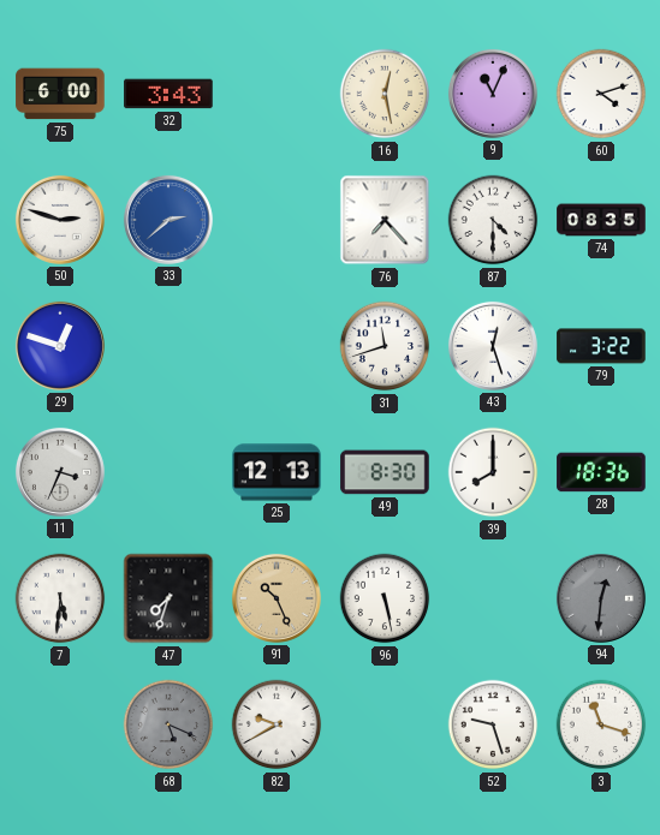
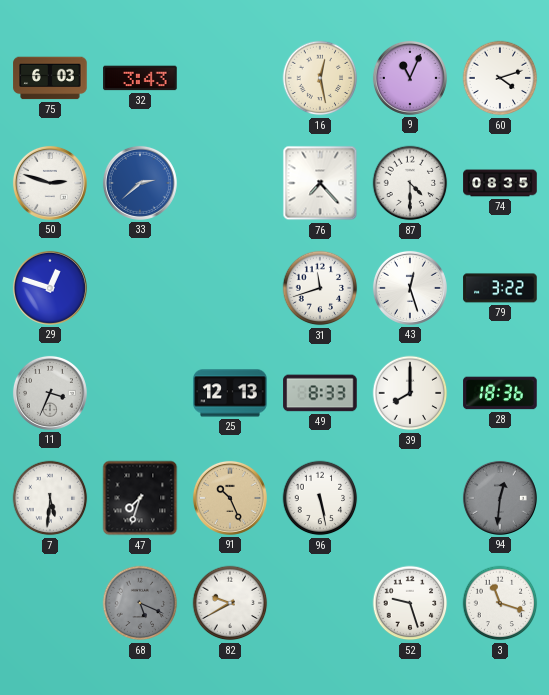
75: 6:00 -> 6:03 (50, 78)
49: 8:30 -> 8:33 (320, 393)
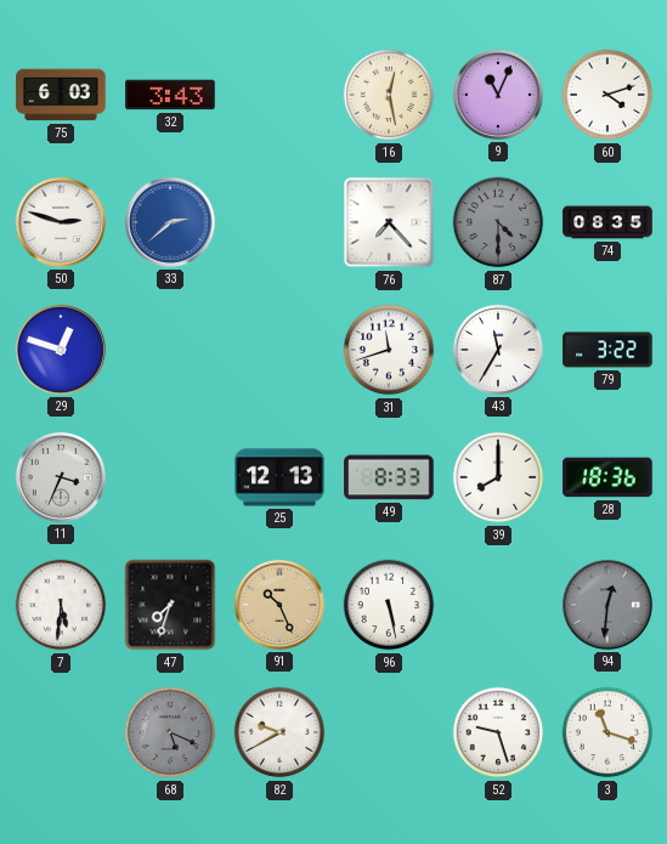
87 dial: white -> grey (498, 222)
43: 12:27 -> 11:35 (498, 350)
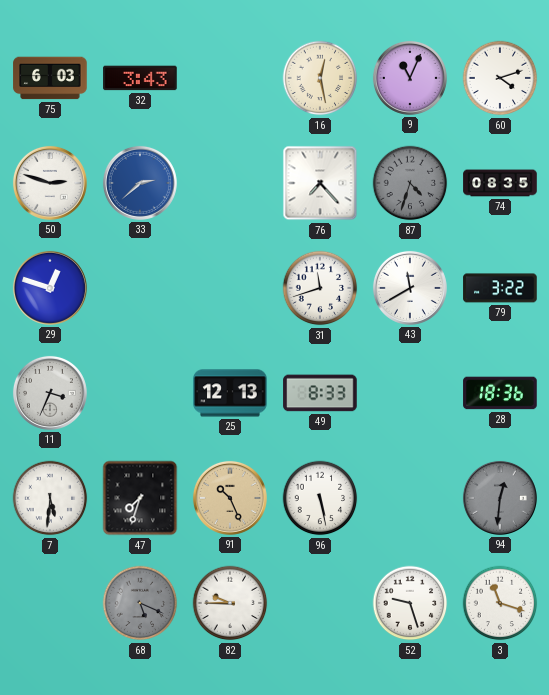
87: 4:30 -> 4:33 (410, 183)
43: 11:35 -> 11:40 (410, 288)
39: 8:00 -> none (498, 477)
82: 9:40 -> 9:45 (230, 603)
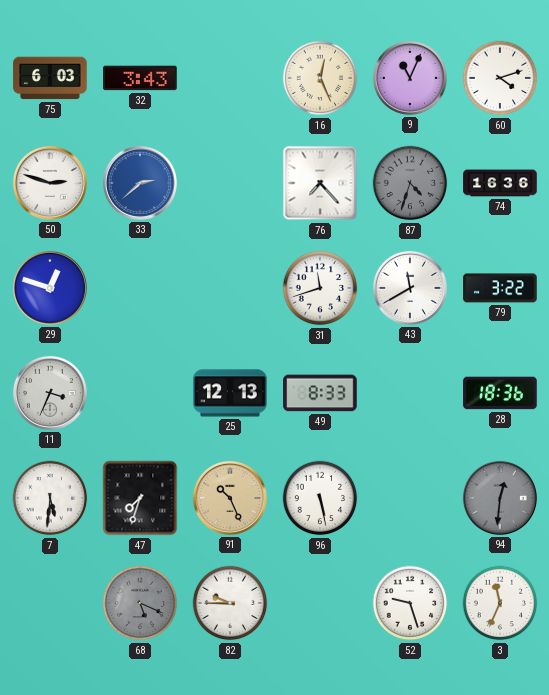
16: 12:28 -> 12:26 (320, 78)
74: 08:35 -> 16:36 (500, 183)
3: 11:18 -> 11:34 (500, 603)
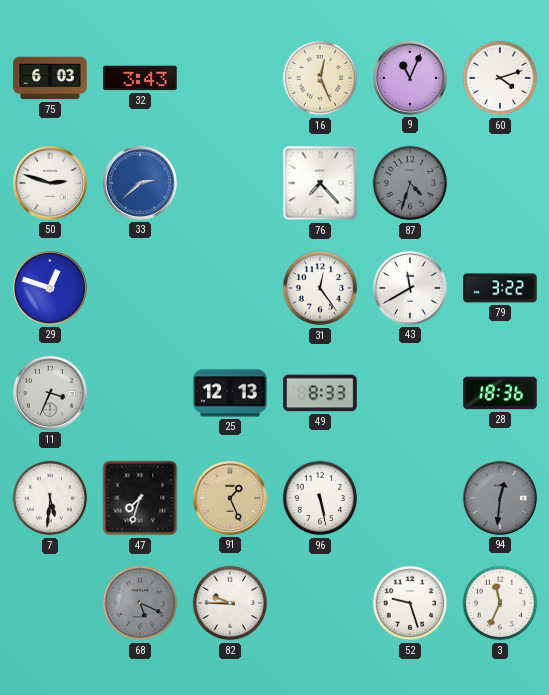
74: 16:36 -> none (500, 183)
31: 11:42 -> 12:24 (320, 288)
91: 10:26 -> 1:26 (230, 498)
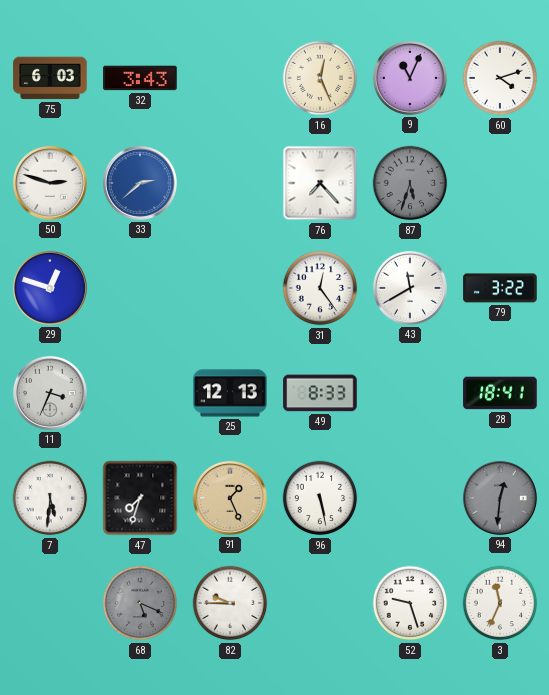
87: 4:33 -> 5:33 (410, 183)
28: 18:36 -> 18:41 (500, 393)
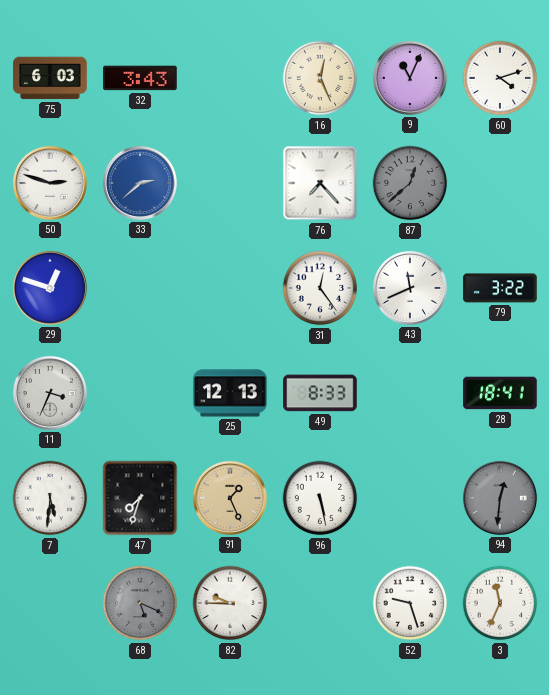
87: 5:33 -> 12:38 (410, 183)
43: 11:40 -> 11:41 (410, 288)
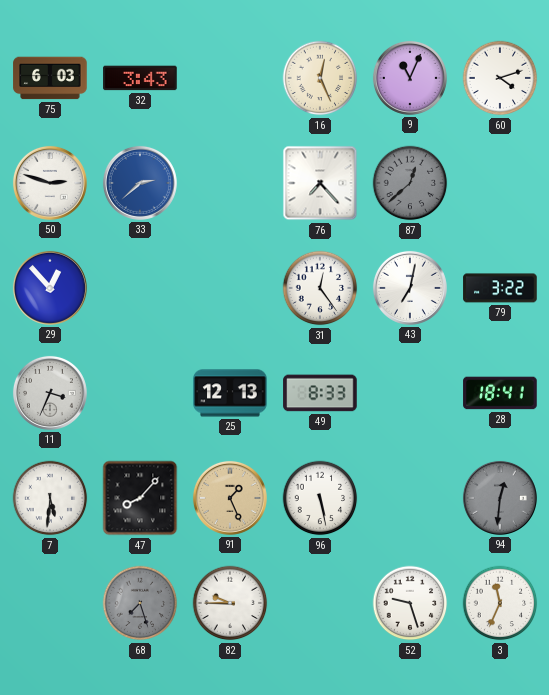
29: 12:48 -> 12:53 (50, 288)
43: 11:41 -> 7:02 (410, 288)
47: 7:33 -> 8:07 (140, 498)
68: 5:19 -> 7:27 (140, 603)
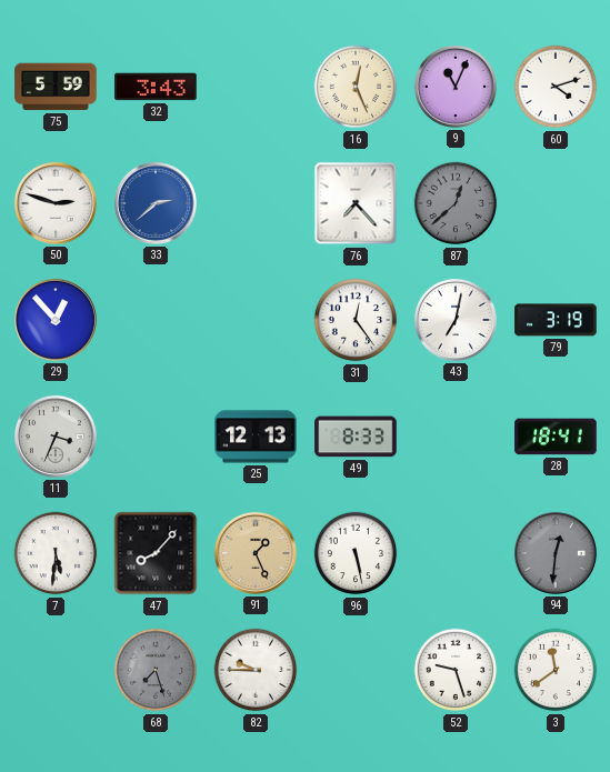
75: 6:03 -> 5:59 (56, 87)
79: 3:22 -> 3:19 (556, 320)
3: 11:34 -> 11:39 (556, 670)
